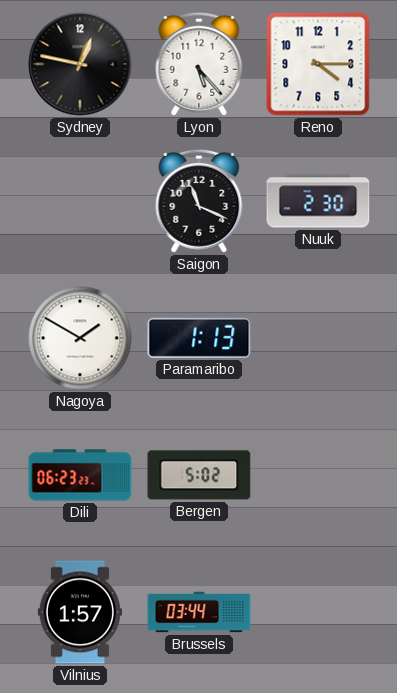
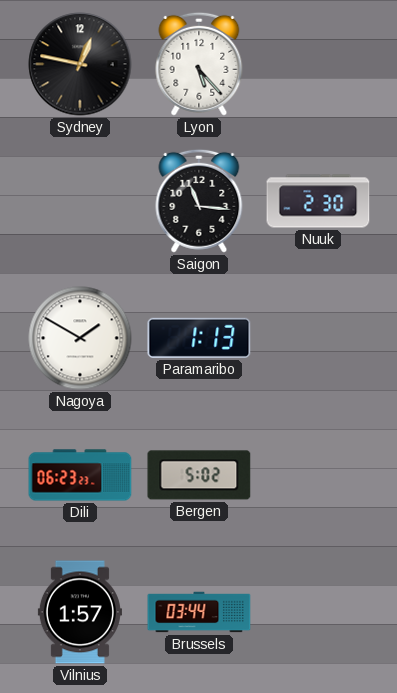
Reno: 4:15 -> none (318, 64)
Saigon: 11:19 -> 11:16 (199, 201)
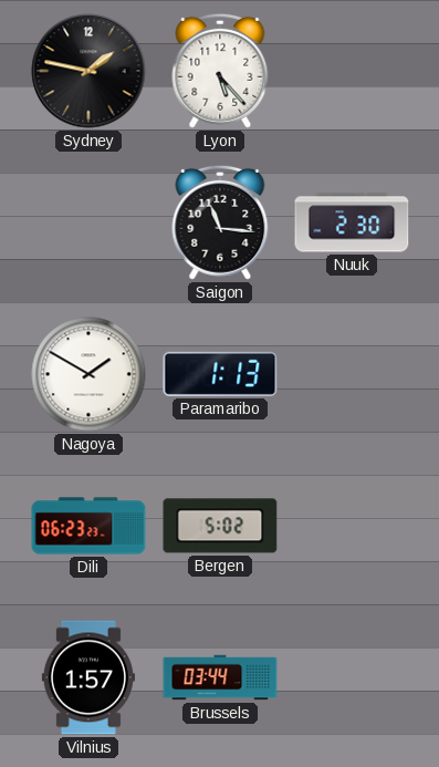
Sydney: 12:47 -> 1:47 (88, 71)
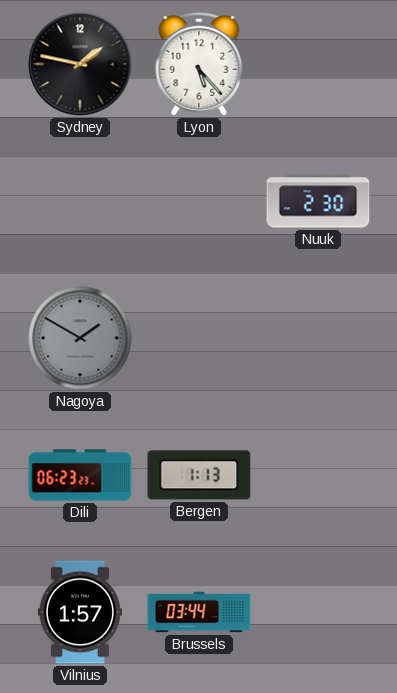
Saigon: 11:16 -> none (220, 222)
Nagoya dial: white -> grey (80, 338)
Paramaribo: 1:13 -> none (220, 374)
Bergen: 5:02 -> 1:13 (199, 475)
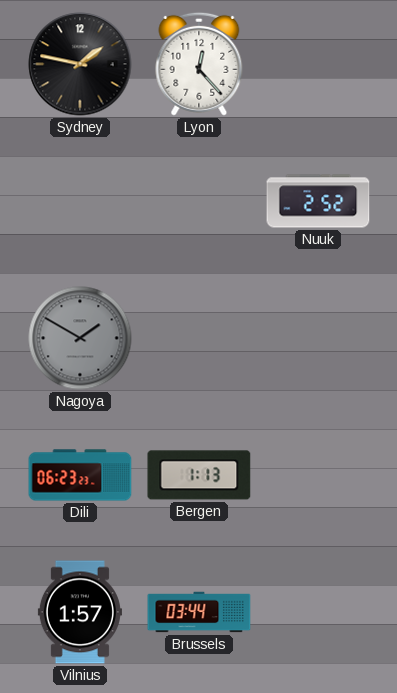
Lyon: 5:23 -> 12:23 (199, 64)
Nuuk: 2:30 -> 2:52 (318, 201)
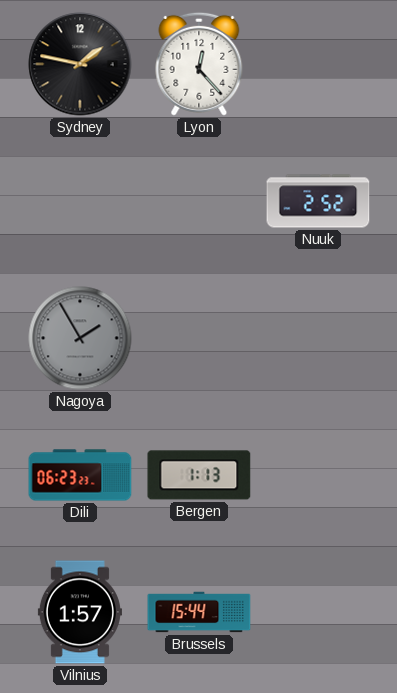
Nagoya: 1:50 -> 1:55 (80, 338)
Brussels: 03:44 -> 15:44 (199, 612)
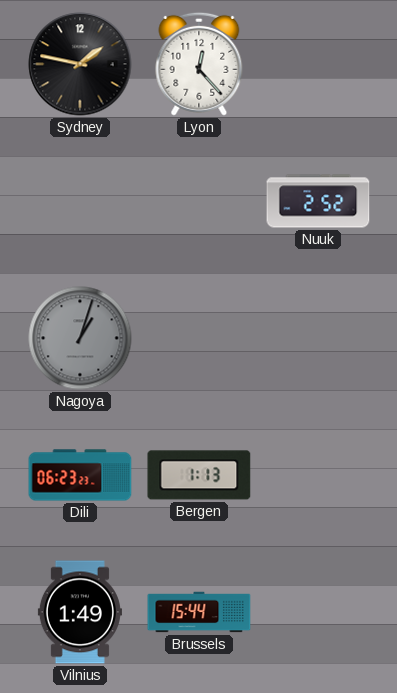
Nagoya: 1:55 -> 1:03 (80, 338)
Vilnius: 1:57 -> 1:49 (80, 612)
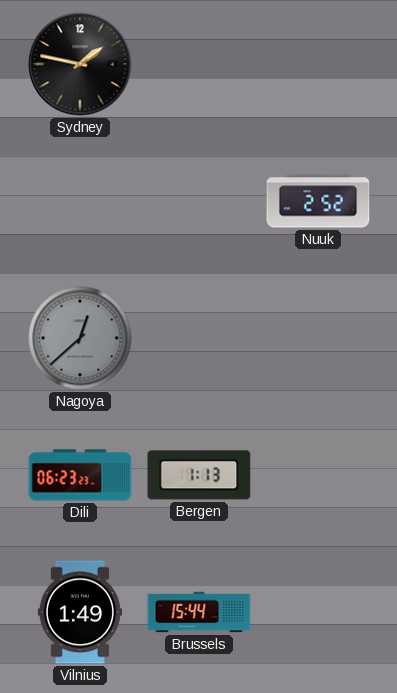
Lyon: 12:23 -> none (199, 64)
Nagoya: 1:03 -> 12:38 (80, 338)
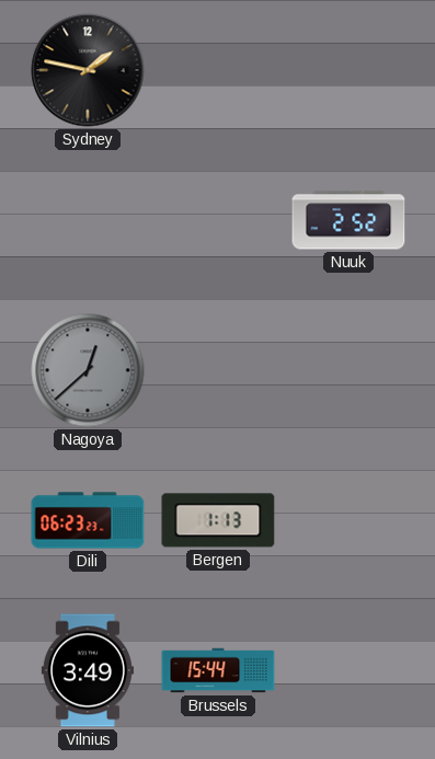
Vilnius: 1:49 -> 3:49 (88, 670)
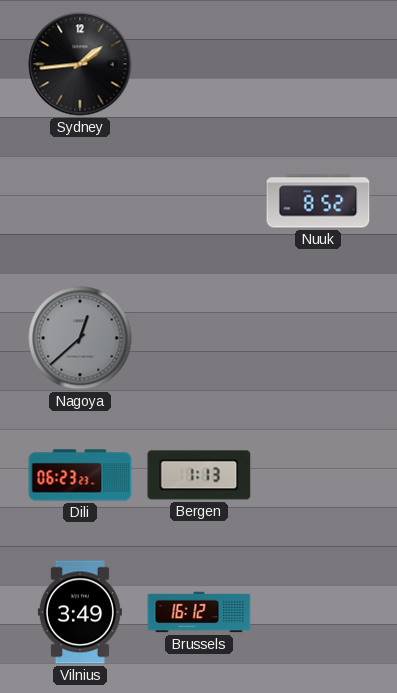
Sydney: 1:47 -> 1:44 (80, 64)
Nuuk: 2:52 -> 8:52 (318, 201)
Brussels: 15:44 -> 16:12 (199, 612)
